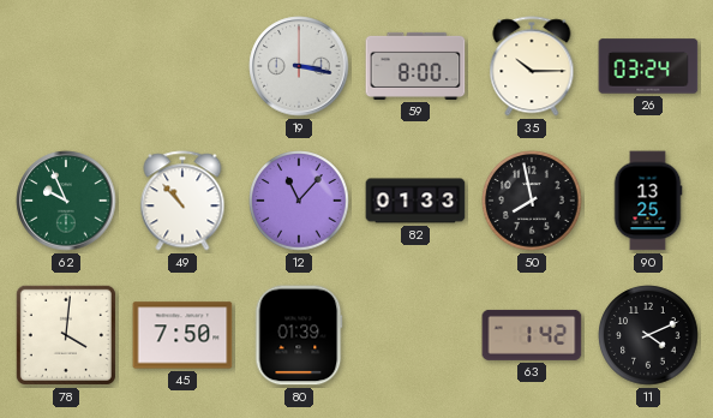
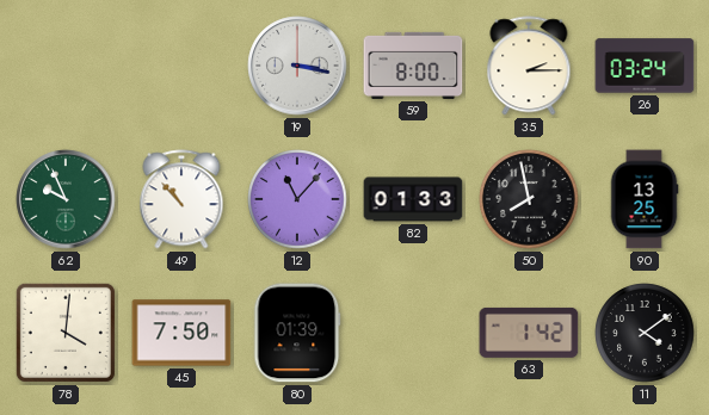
35: 10:15 -> 2:15 (529, 66)
11: 4:11 -> 4:09 (645, 333)
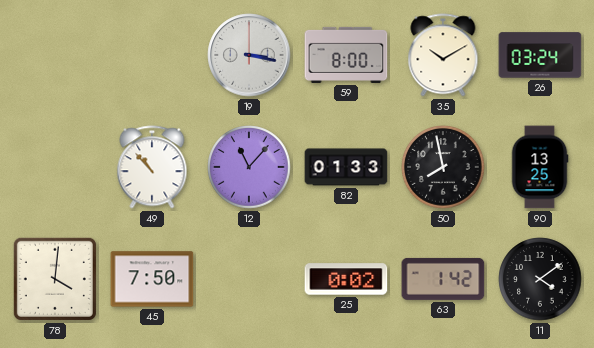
35: 2:15 -> 10:10 (443, 55)
62: 9:56 -> none (66, 199)
80: 01:39 -> none (297, 333)
25: none -> 0:02 (346, 279)
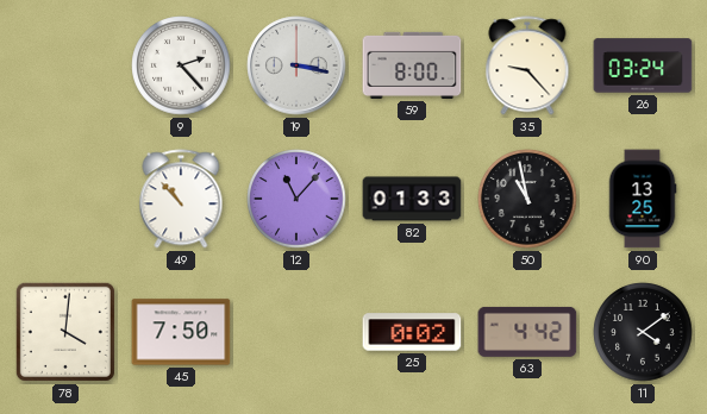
9: none -> 2:23 (181, 65)
35: 10:10 -> 9:23 (527, 65)
50: 7:58 -> 10:58 (527, 199)
63: 1:42 -> 4:42 (527, 332)
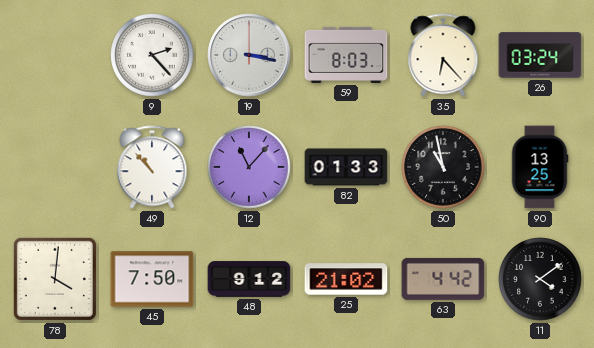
59: 8:00 -> 8:03 (346, 55)
35: 9:23 -> 6:23 (443, 55)
48: none -> 9:12 (249, 279)
25: 0:02 -> 21:02 (346, 279)
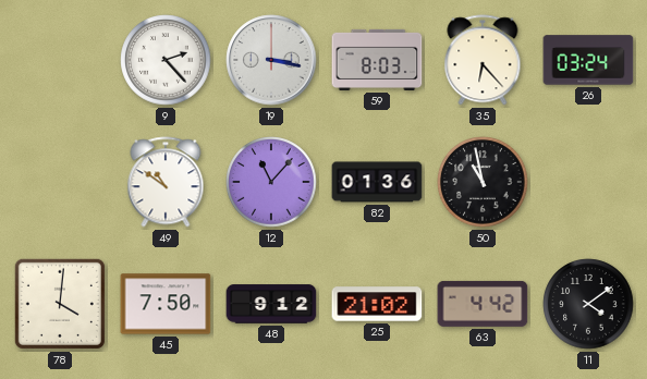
49: 10:53 -> 10:51 (166, 182)
82: 01:33 -> 01:36 (377, 182)
90: 13:25 -> none (540, 167)
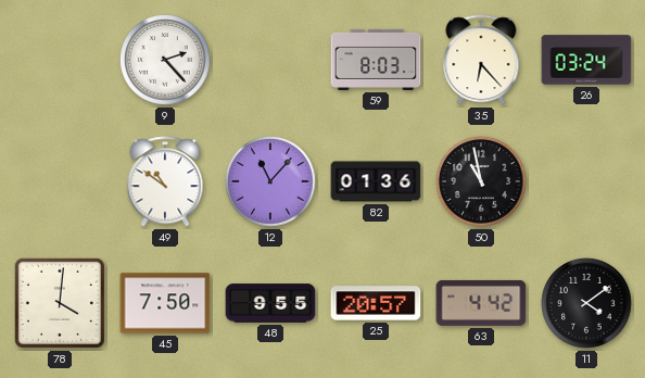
19: 3:17 -> none (271, 60)
48: 9:12 -> 9:55 (270, 303)
25: 21:02 -> 20:57 (376, 303)
